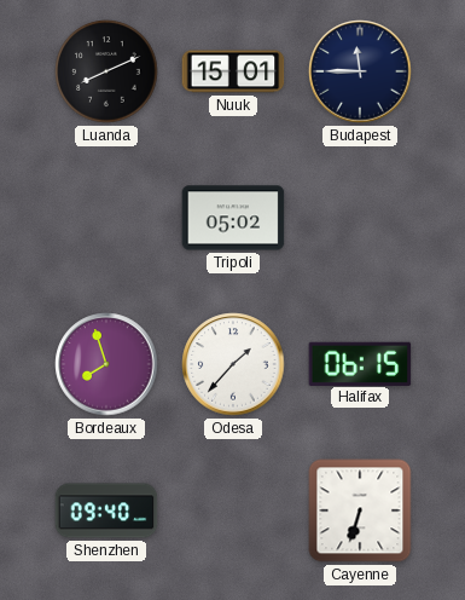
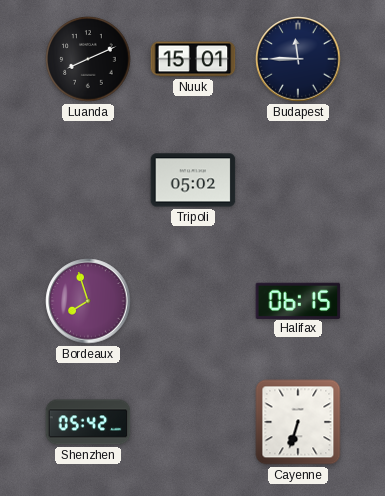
Odesa: 1:37 -> none (233, 364)
Shenzhen: 09:40 -> 05:42 (88, 422)
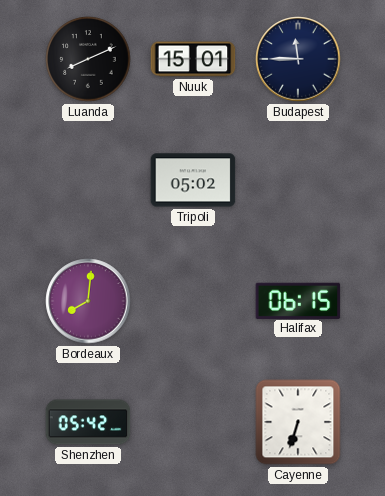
Bordeaux: 7:57 -> 8:01 (88, 301)
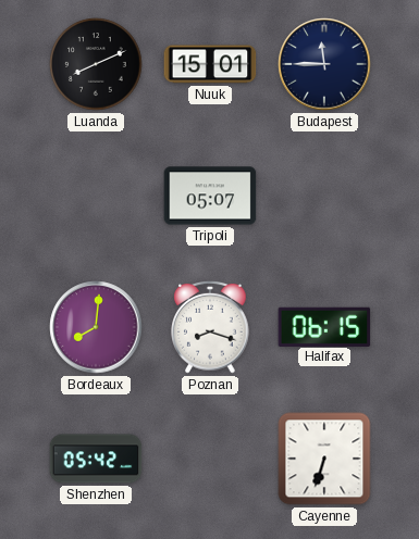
Tripoli: 05:02 -> 05:07 (210, 196)
Poznan: none -> 8:18 (210, 327)
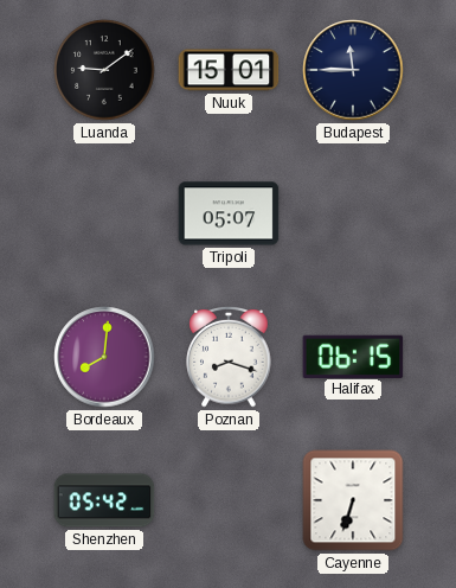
Luanda: 8:11 -> 9:09 (104, 70)
